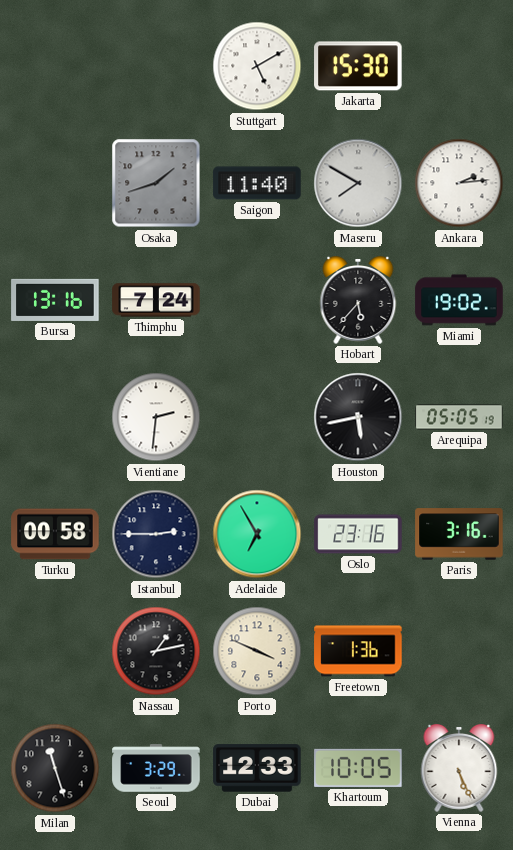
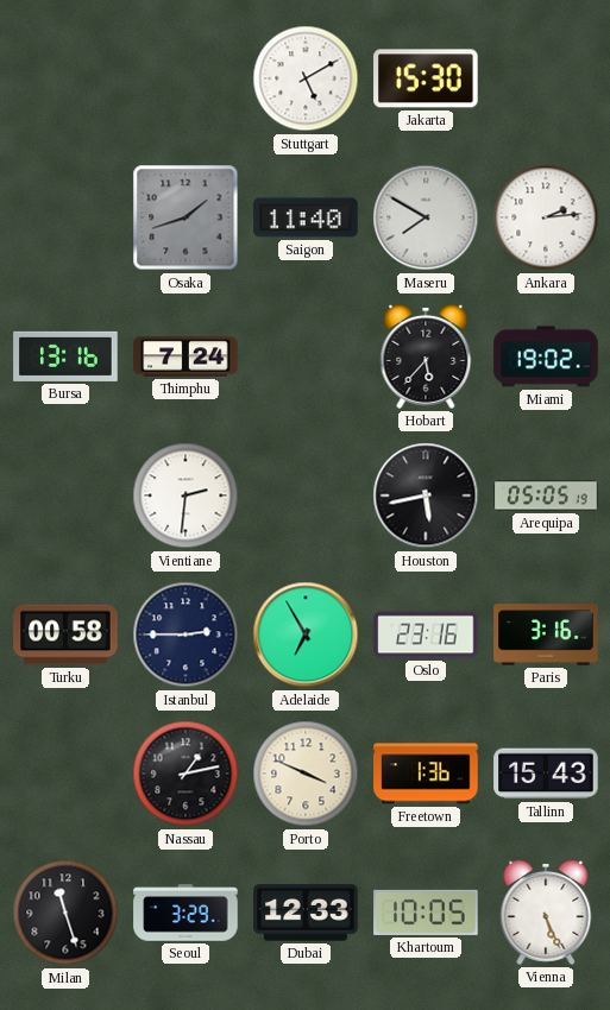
Tallinn: none -> 15:43 (546, 774)
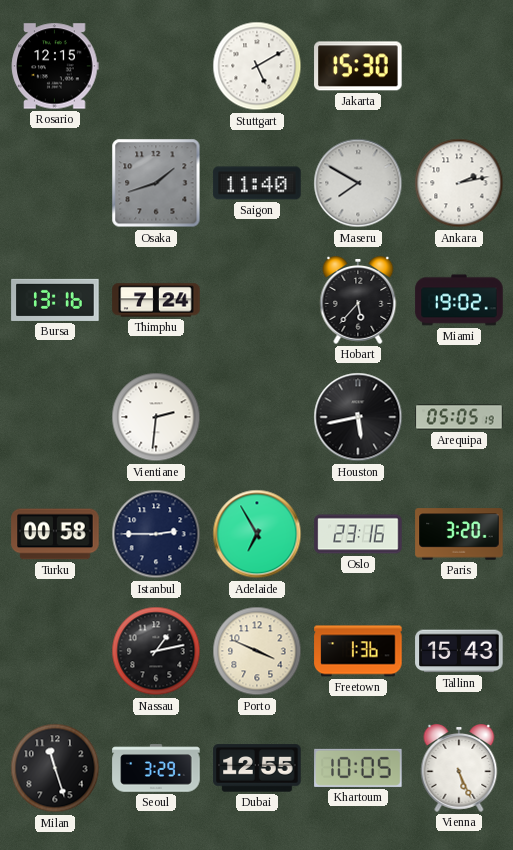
Rosario: none -> 12:15 (55, 66)
Ankara: 2:14 -> 2:13 (459, 183)
Paris: 3:16 -> 3:20 (459, 534)
Dubai: 12:33 -> 12:55 (257, 768)
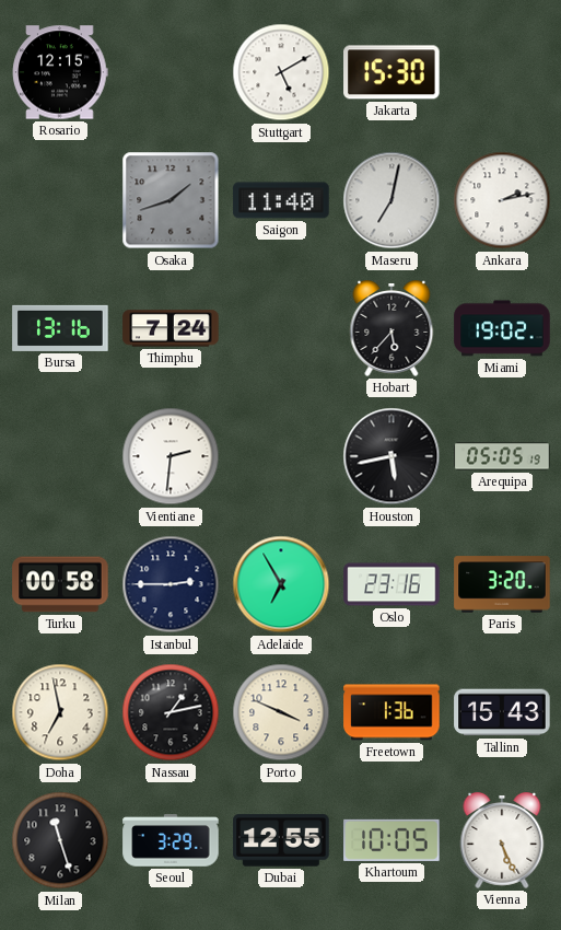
Maseru: 7:50 -> 7:02 (391, 200)
Doha: none -> 6:58 (60, 712)
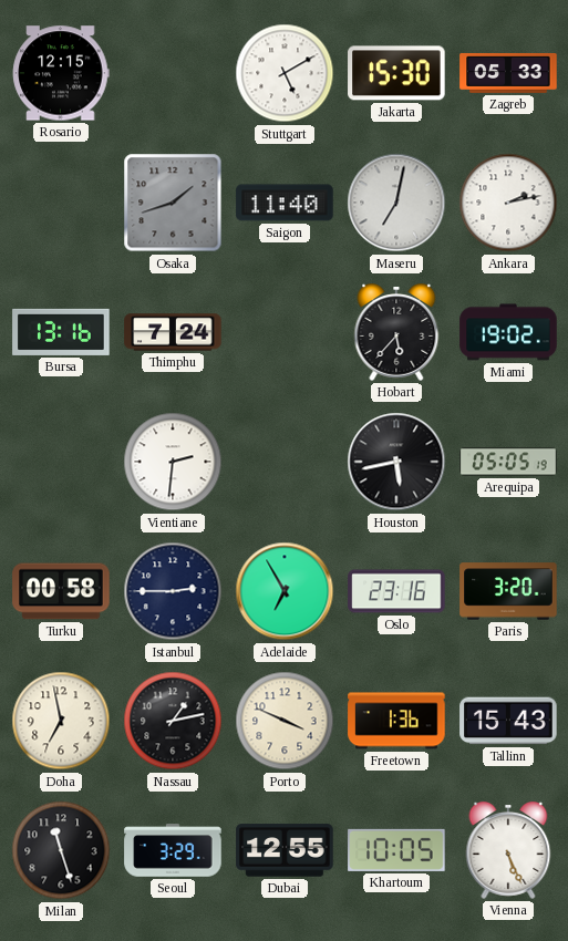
Zagreb: none -> 05:33 (508, 73)
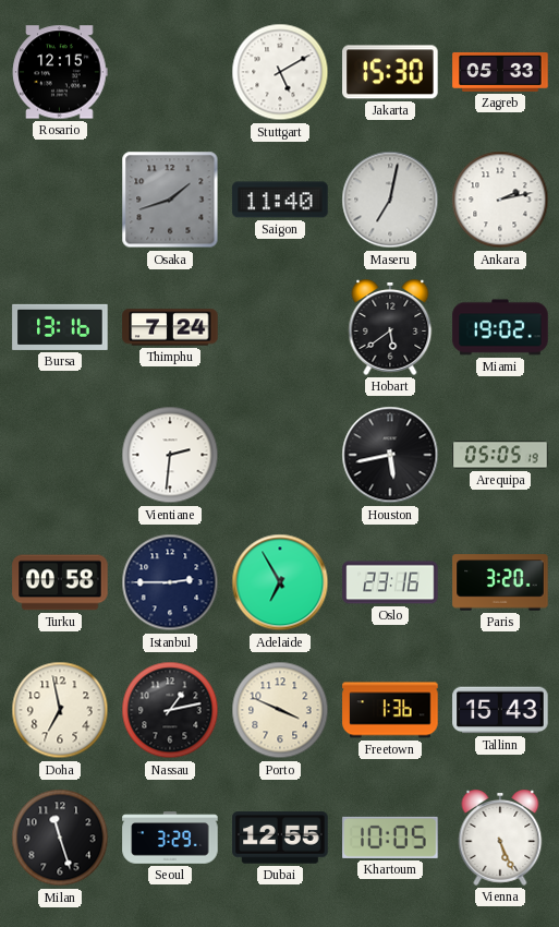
Hobart: 5:37 -> 5:39 (390, 328)
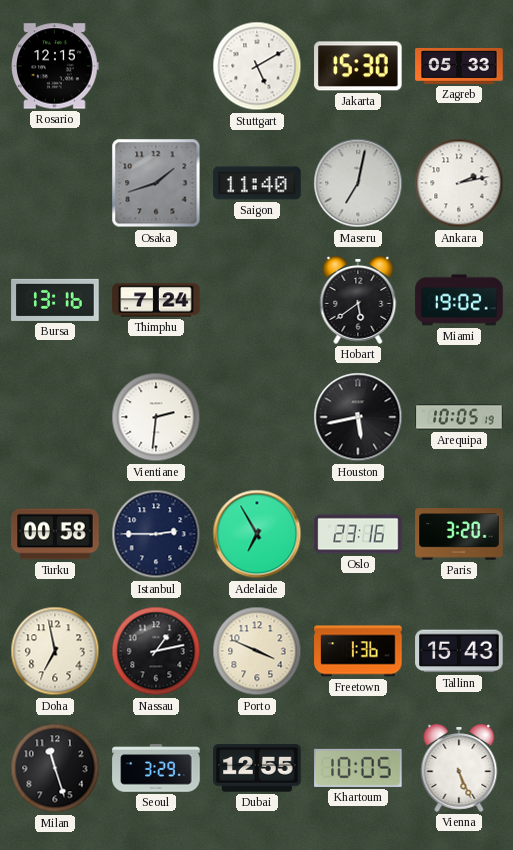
Arequipa: 05:05 -> 10:05 (459, 417)
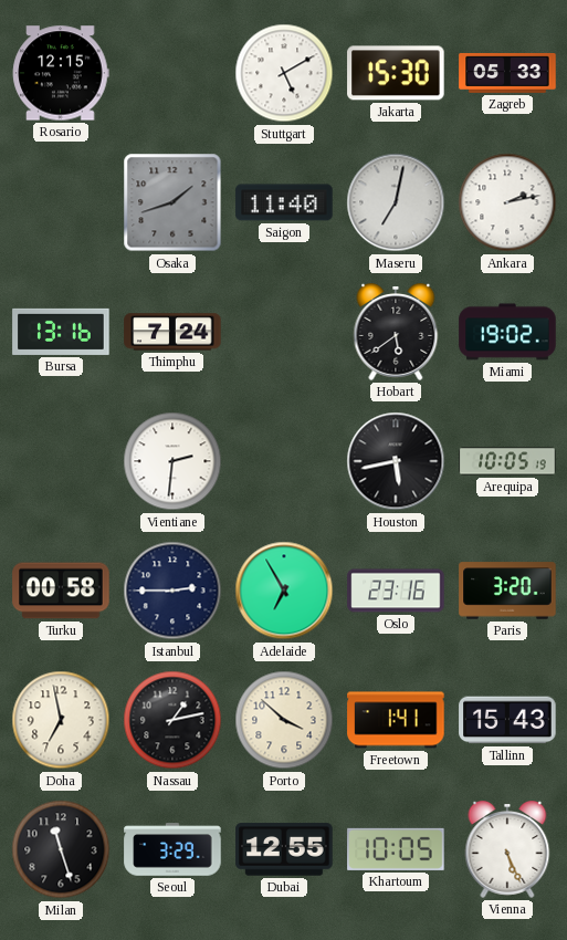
Porto: 3:49 -> 3:52 (284, 720)
Freetown: 1:36 -> 1:41 (396, 720)
